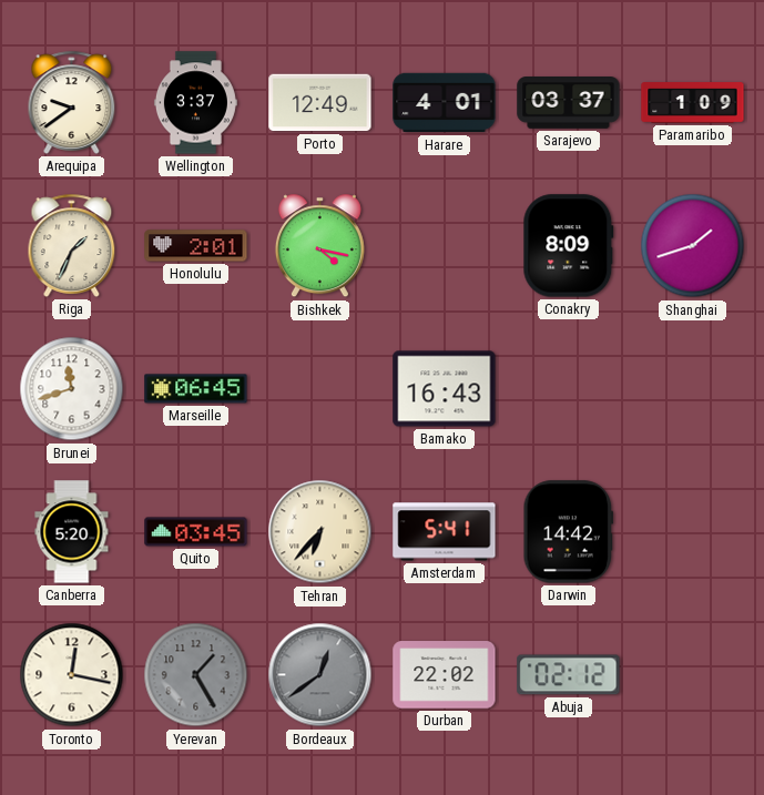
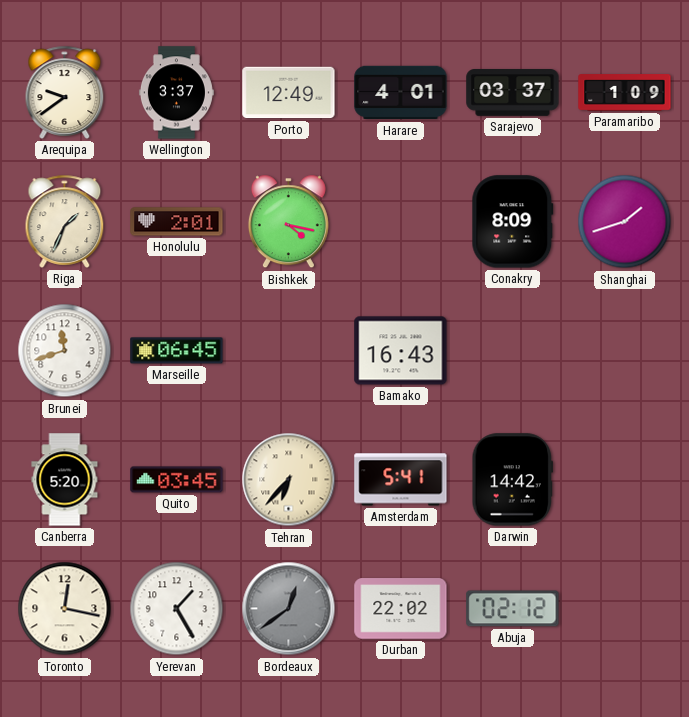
Yerevan dial: grey -> white (177, 609)
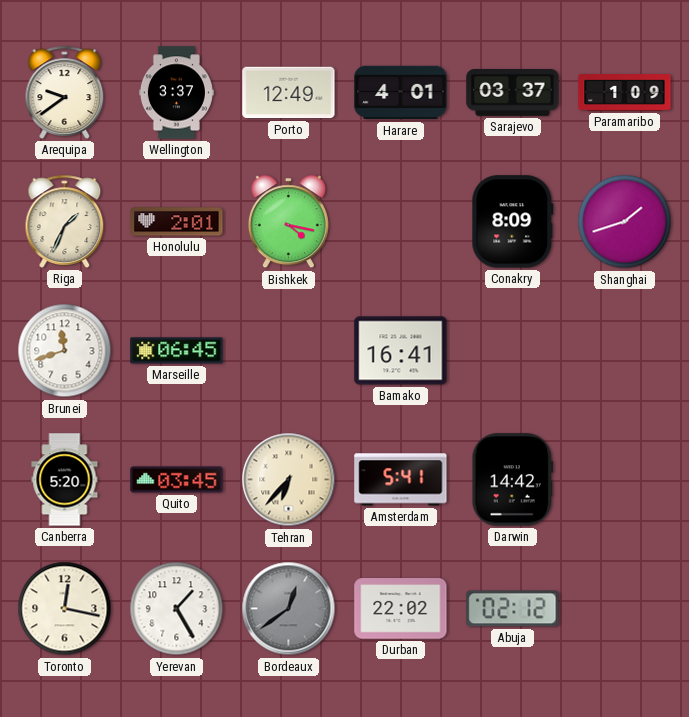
Bamako: 16:43 -> 16:41 (401, 351)
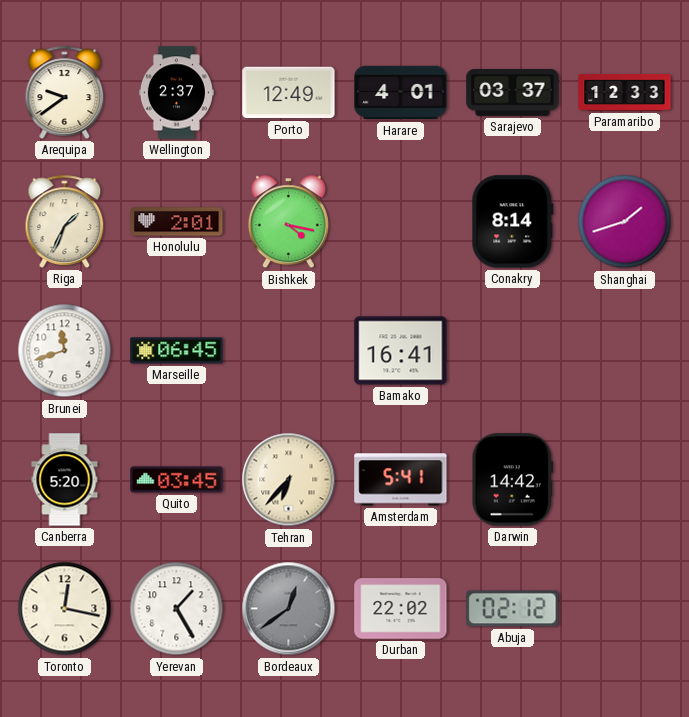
Wellington: 3:37 -> 2:37 (176, 93)
Paramaribo: 1:09 -> 12:33 (625, 93)
Conakry: 8:09 -> 8:14 (513, 222)
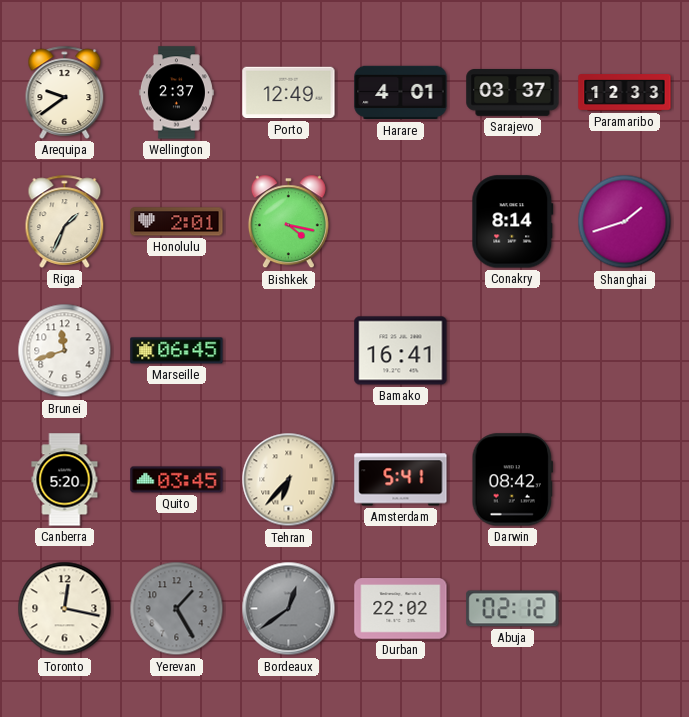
Darwin: 14:42 -> 08:42 (513, 480)
Yerevan dial: white -> grey (177, 609)
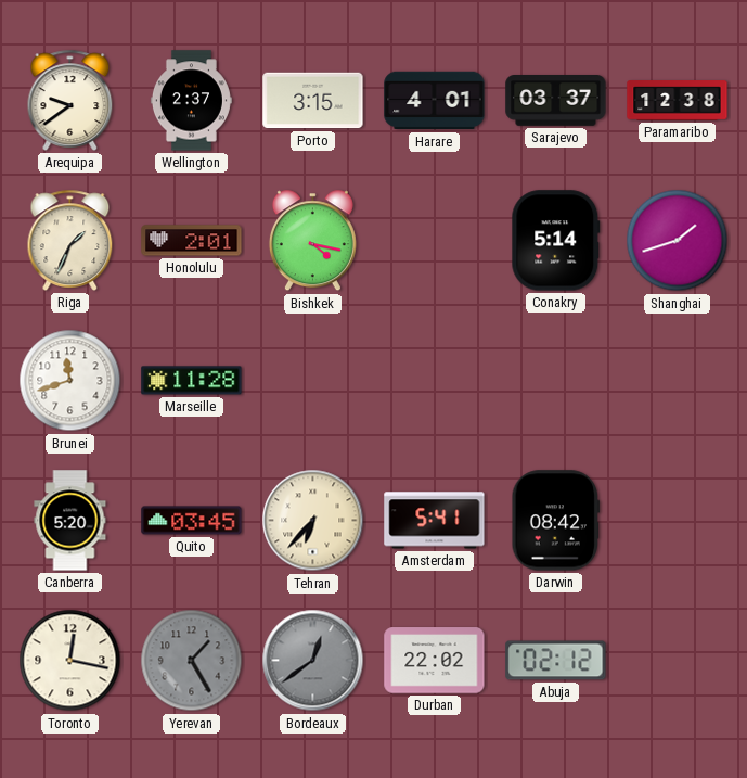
Porto: 12:49 -> 3:15 (313, 101)
Paramaribo: 12:33 -> 12:38 (678, 101)
Conakry: 8:14 -> 5:14 (556, 241)
Marseille: 06:45 -> 11:28 (192, 381)
Bamako: 16:41 -> none (401, 351)
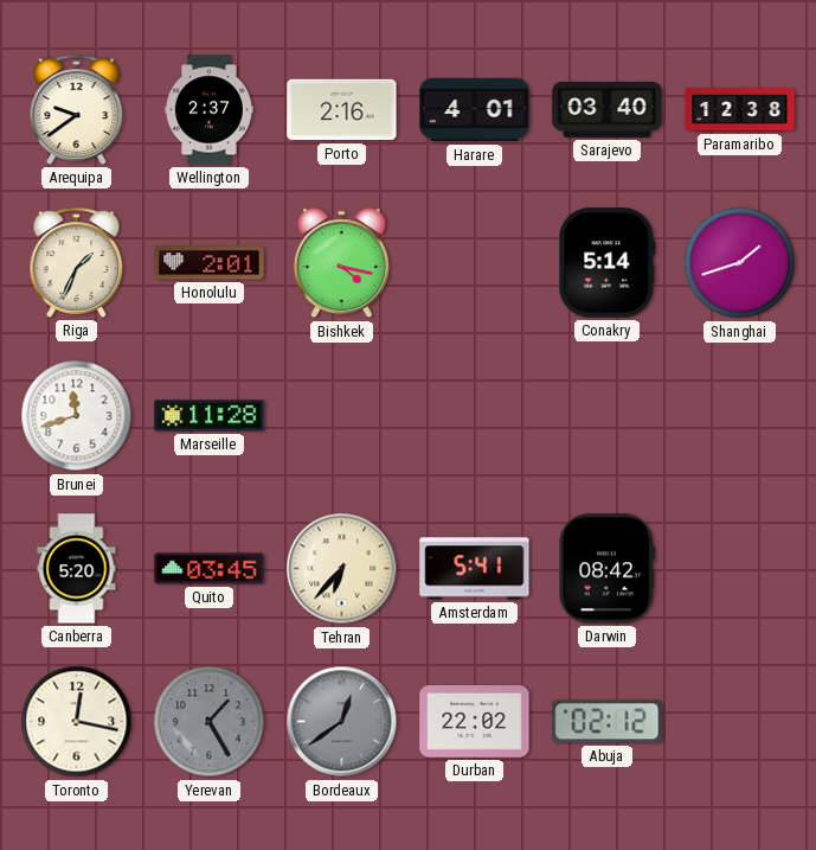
Porto: 3:15 -> 2:16 (342, 110)
Sarajevo: 03:37 -> 03:40 (608, 110)
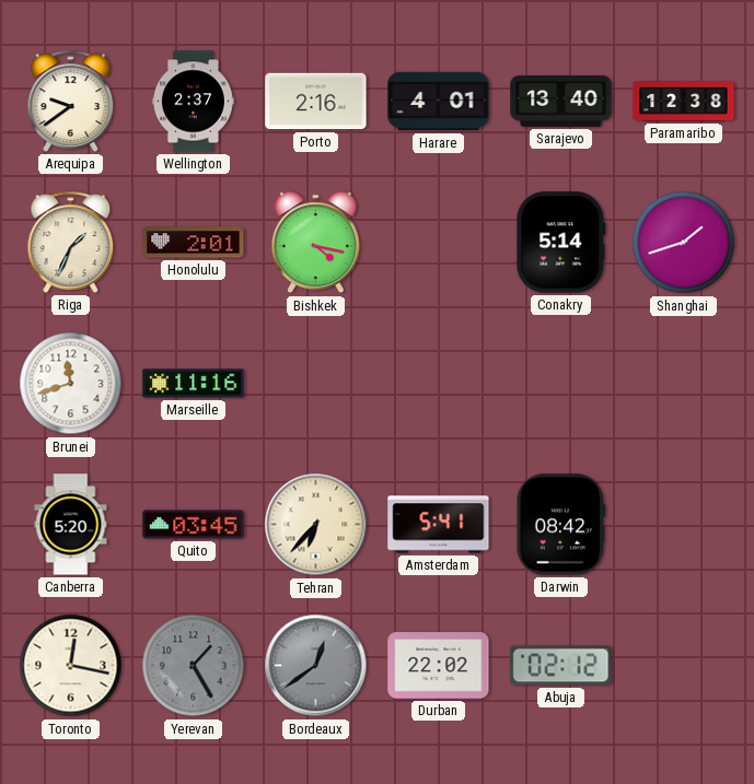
Sarajevo: 03:40 -> 13:40 (561, 102)
Marseille: 11:28 -> 11:16 (194, 384)
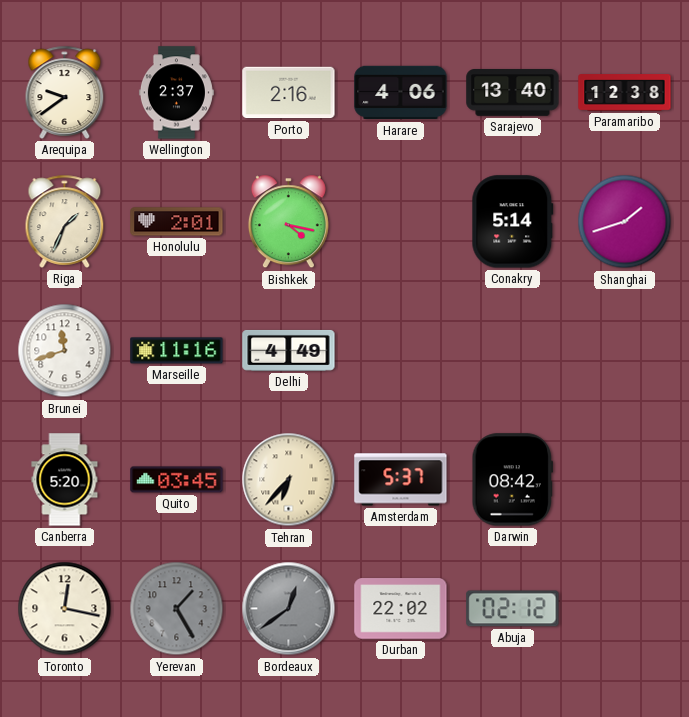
Harare: 4:01 -> 4:06 (401, 93)
Delhi: none -> 4:49 (289, 350)
Amsterdam: 5:41 -> 5:37 (401, 480)
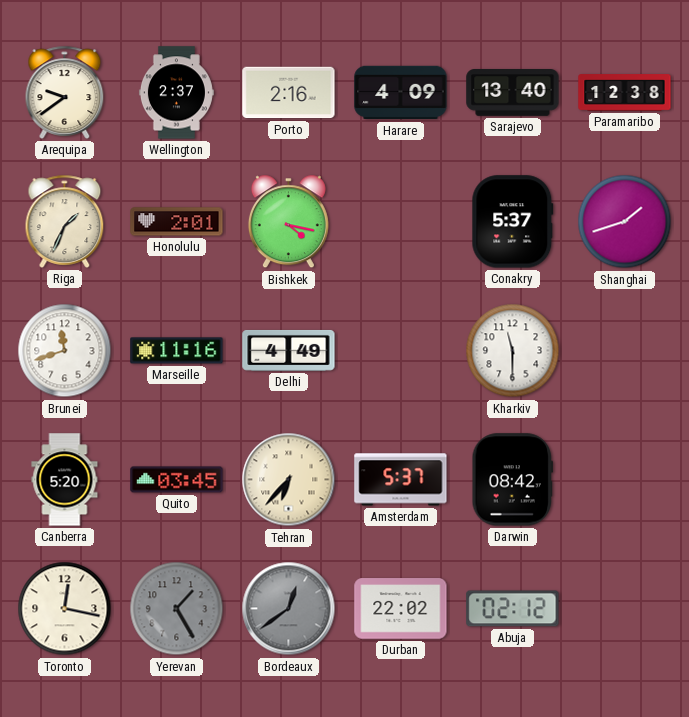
Harare: 4:06 -> 4:09 (401, 93)
Conakry: 5:14 -> 5:37 (513, 222)
Kharkiv: none -> 11:30 (513, 351)
